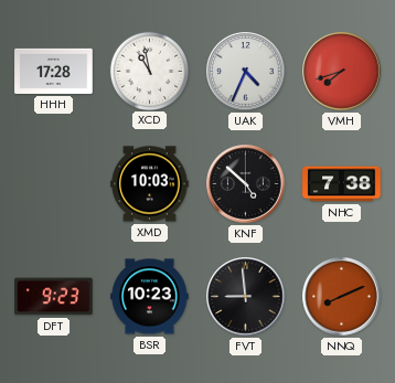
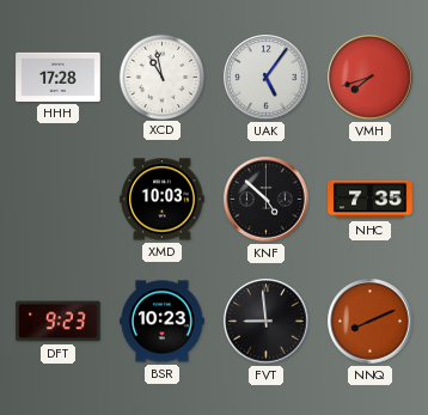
UAK: 4:34 -> 5:06 (267, 78)
NHC: 7:38 -> 7:35 (371, 200)
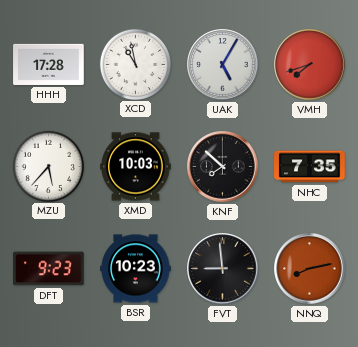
UAK: 5:06 -> 5:05 (223, 65)
MZU: none -> 5:37 (48, 166)
KNF: 4:52 -> 7:52 (223, 167)
NNQ: 8:11 -> 8:13 (310, 269)
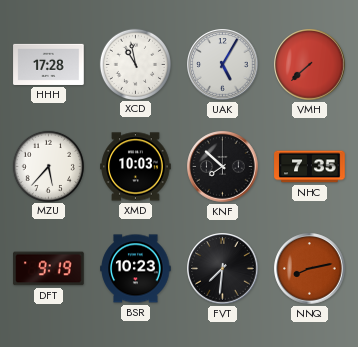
VMH: 7:42 -> 7:38 (310, 65)
DFT: 9:23 -> 9:19 (49, 269)
FVT: 8:59 -> 7:31 (223, 269)
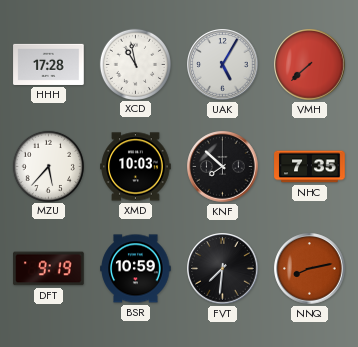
BSR: 10:23 -> 10:59 (136, 269)
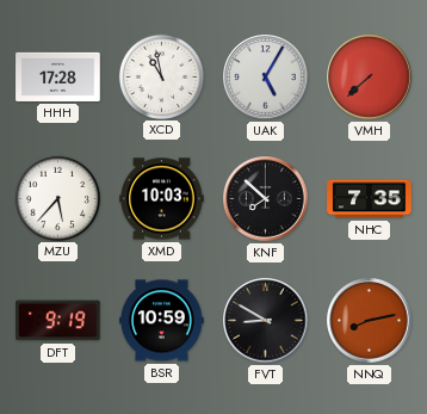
FVT: 7:31 -> 8:50 (266, 321)
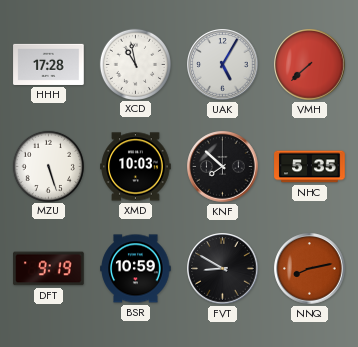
MZU: 5:37 -> 5:27 (48, 166)
NHC: 7:35 -> 5:35 (310, 167)
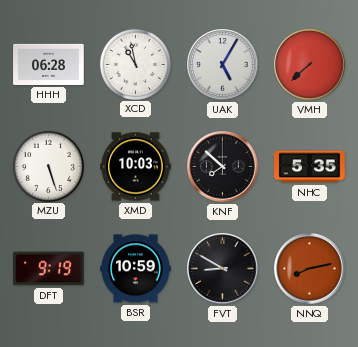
HHH: 17:28 -> 06:28 (49, 64)
